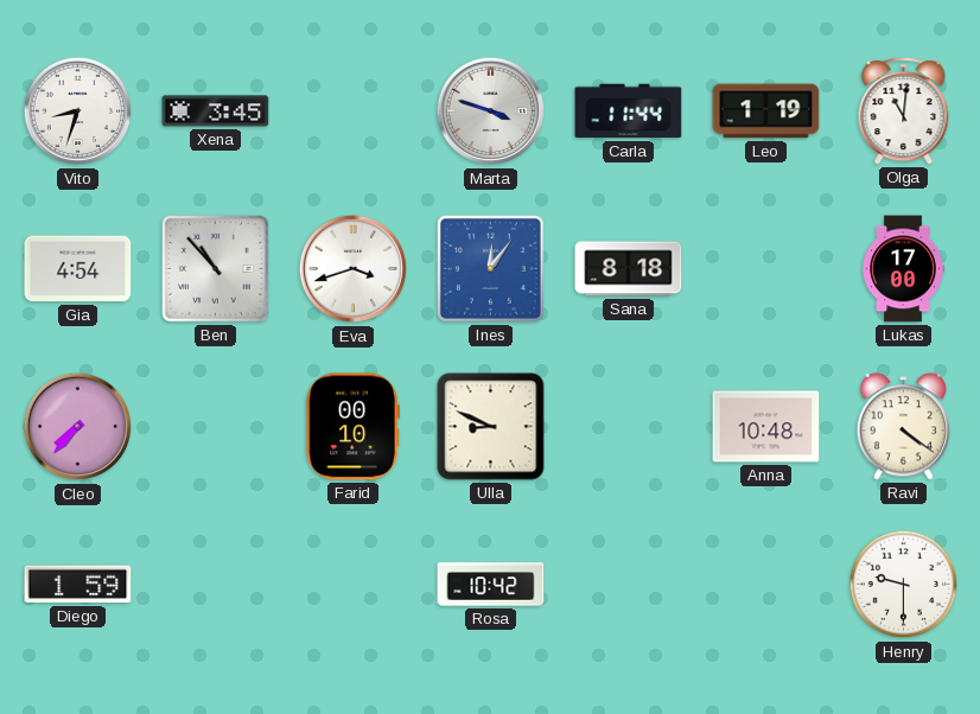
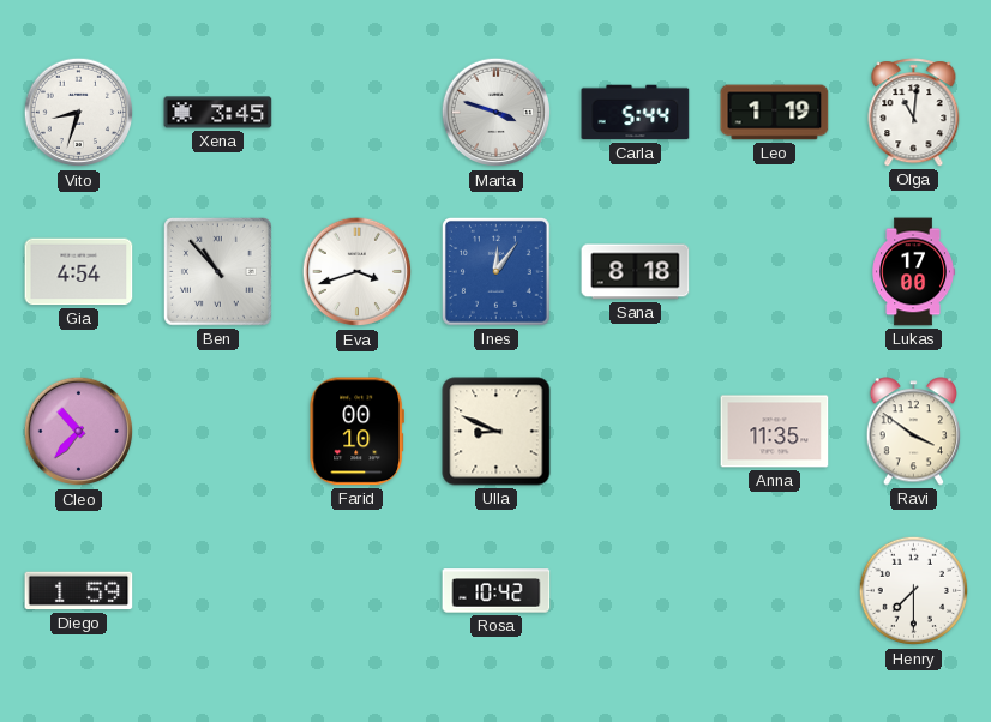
Carla: 11:44 -> 5:44 (636, 113)
Cleo: 7:37 -> 10:37 (79, 432)
Anna: 10:48 -> 11:35 (775, 432)
Ravi: 4:21 -> 3:51 (914, 432)
Henry: 9:30 -> 7:30 (914, 591)
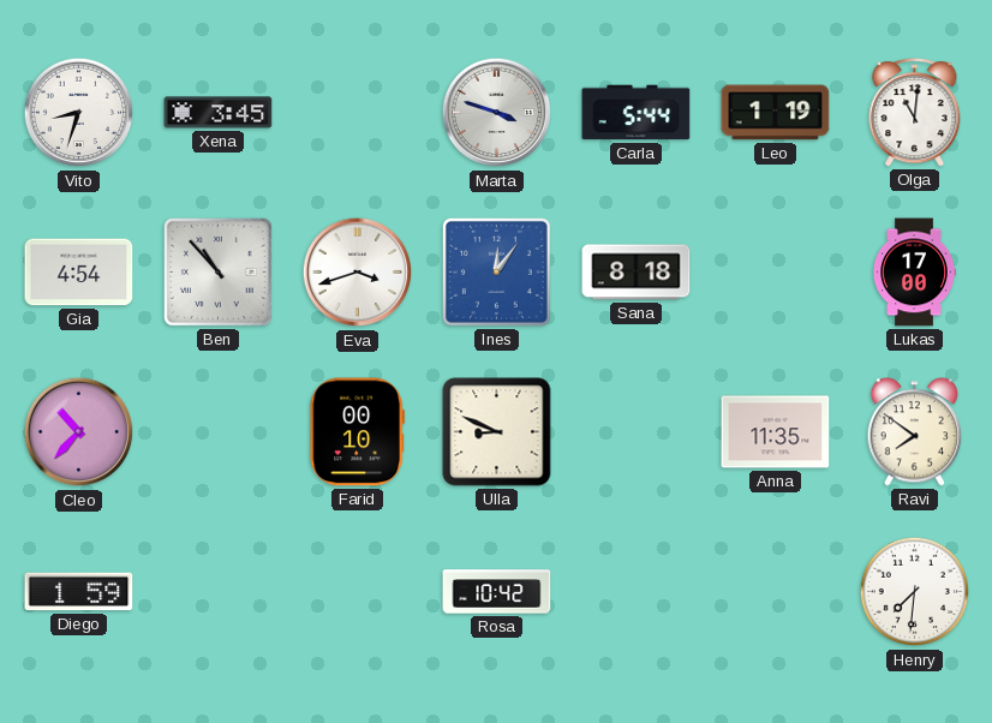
Ravi: 3:51 -> 7:51 (915, 432)
Henry: 7:30 -> 7:31 (915, 592)
